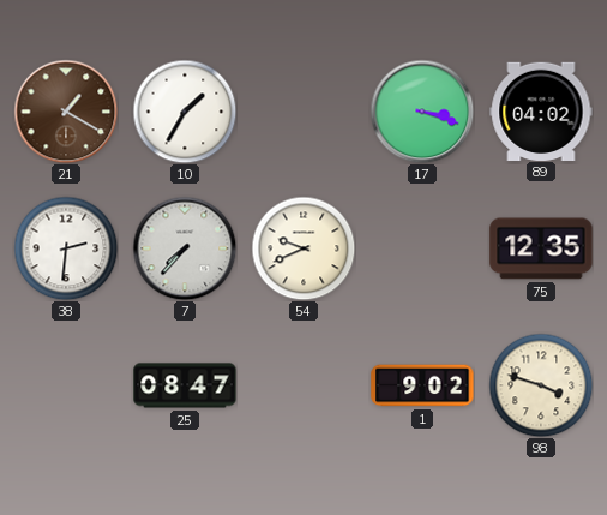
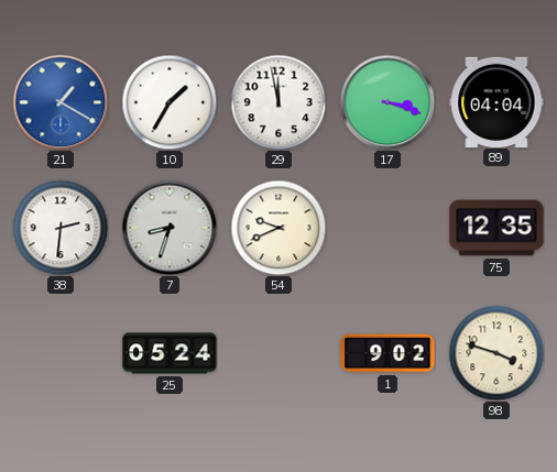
21 dial: brown -> blue (61, 102)
29: none -> 11:58 (278, 102)
89: 04:02 -> 04:04 (496, 101)
7: 7:37 -> 8:33 (170, 228)
25: 08:47 -> 05:24 (170, 353)
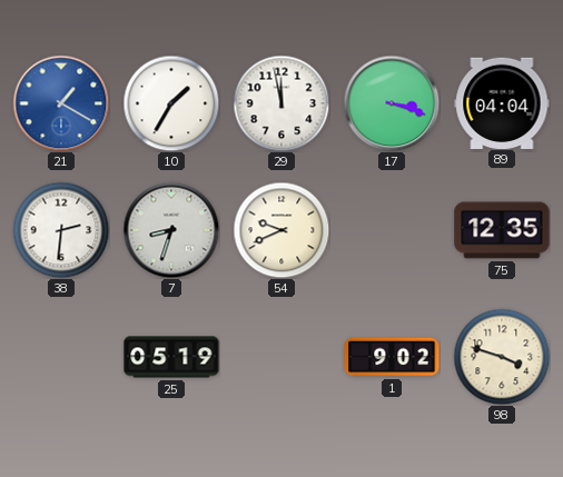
25: 05:24 -> 05:19 (171, 357)
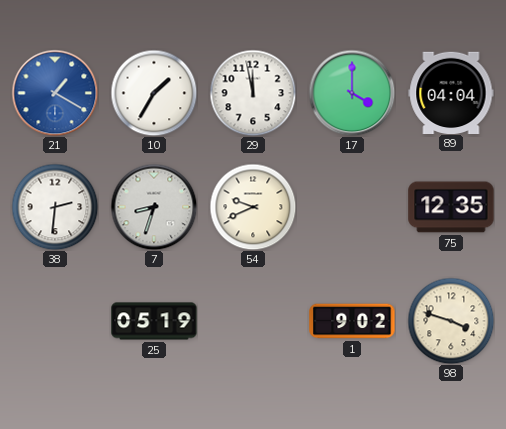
17: 3:18 -> 4:00 (352, 93)
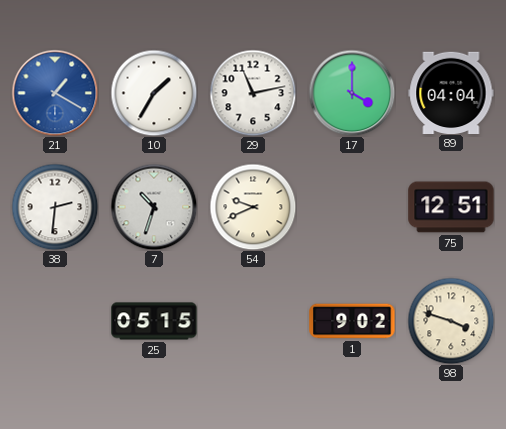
29: 11:58 -> 11:13 (253, 93)
7: 8:33 -> 10:33 (154, 207)
75: 12:35 -> 12:51 (451, 207)
25: 05:19 -> 05:15 (154, 321)
